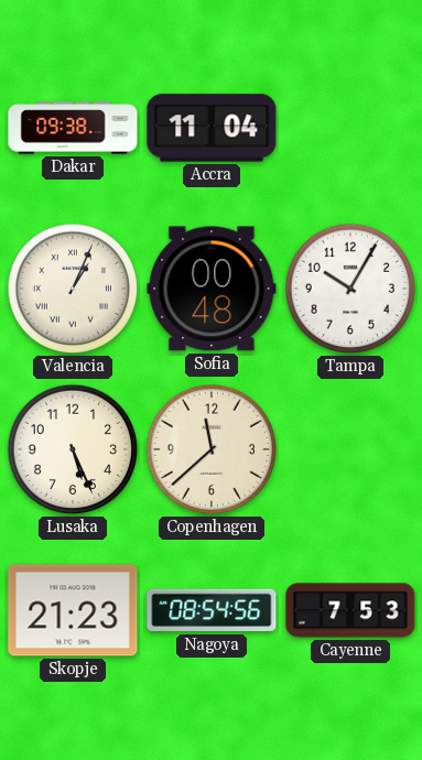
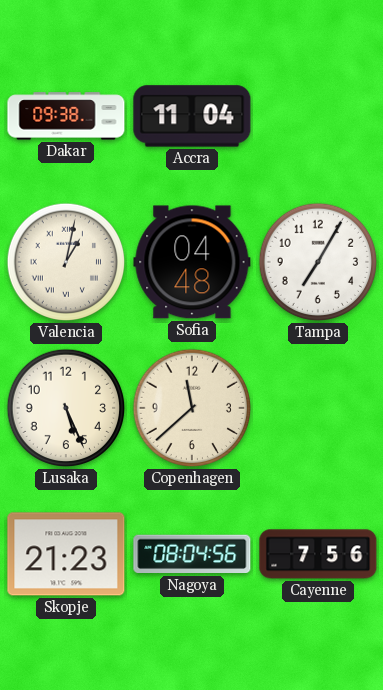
Valencia: 1:04 -> 1:02 (66, 262)
Sofia: 00:48 -> 04:48 (192, 262)
Tampa: 10:05 -> 7:05 (318, 262)
Nagoya: 08:54 -> 08:04 (192, 554)
Cayenne: 7:53 -> 7:56 (318, 554)
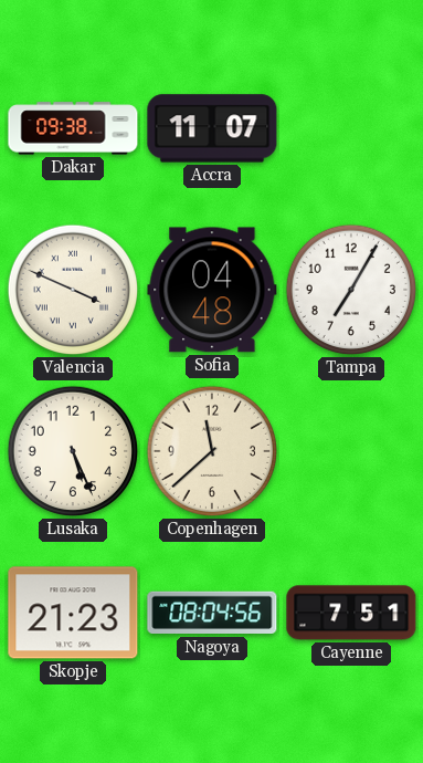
Accra: 11:04 -> 11:07 (212, 128)
Valencia: 1:02 -> 3:49 (73, 290)
Cayenne: 7:56 -> 7:51 (351, 613)
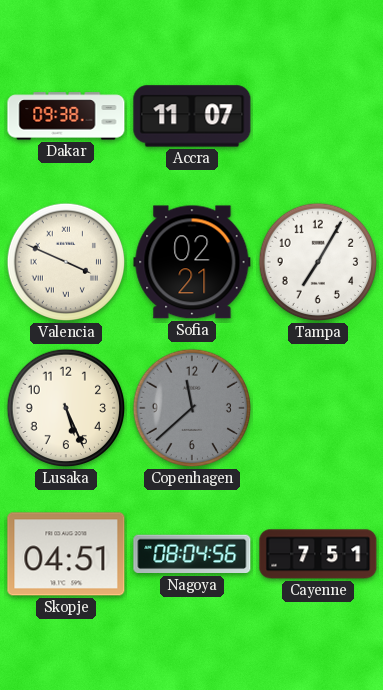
Sofia: 04:48 -> 02:21 (192, 262)
Copenhagen dial: cream -> grey (192, 408)
Skopje: 21:23 -> 04:51 (66, 554)
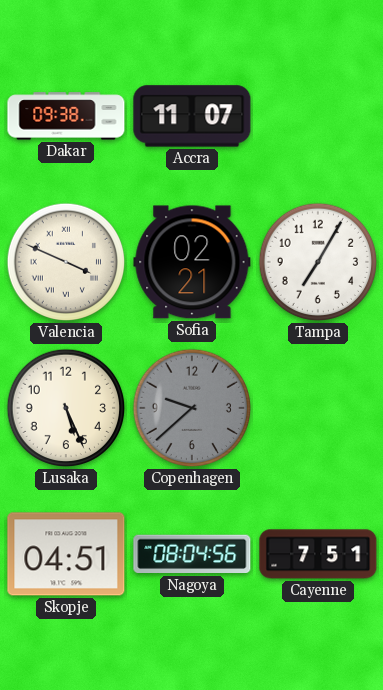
Copenhagen: 11:38 -> 9:38 (192, 408)
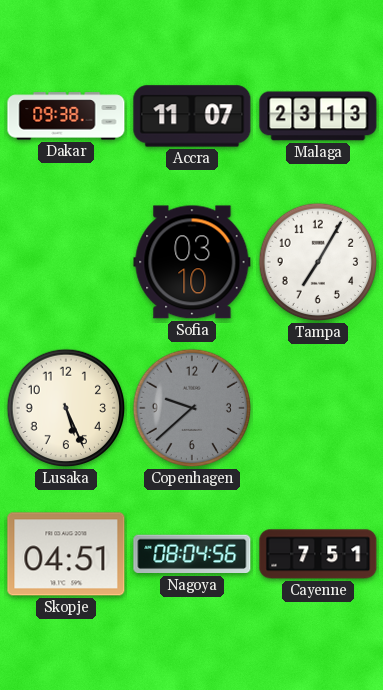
Malaga: none -> 23:13 (318, 116)
Valencia: 3:49 -> none (66, 262)
Sofia: 02:21 -> 03:10 (192, 262)
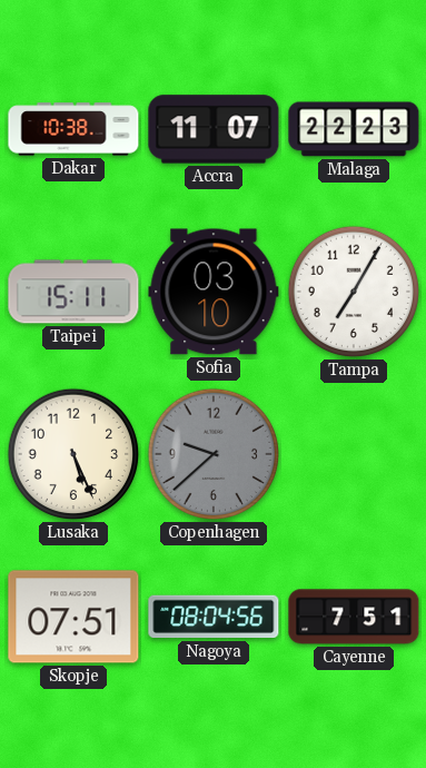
Dakar: 09:38 -> 10:38 (73, 129)
Malaga: 23:13 -> 22:23 (354, 129)
Taipei: none -> 15:11 (73, 292)
Skopje: 04:51 -> 07:51 (73, 617)
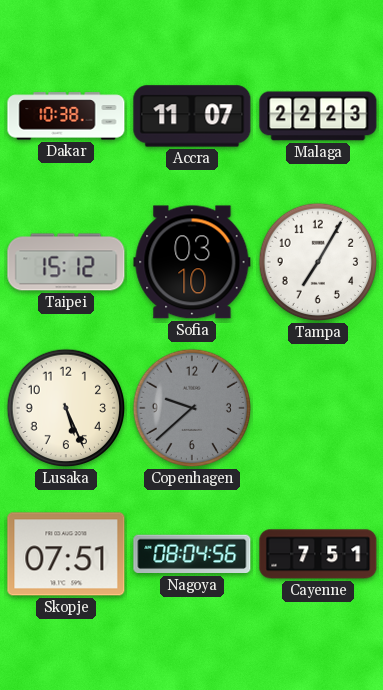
Taipei: 15:11 -> 15:12 (66, 262)
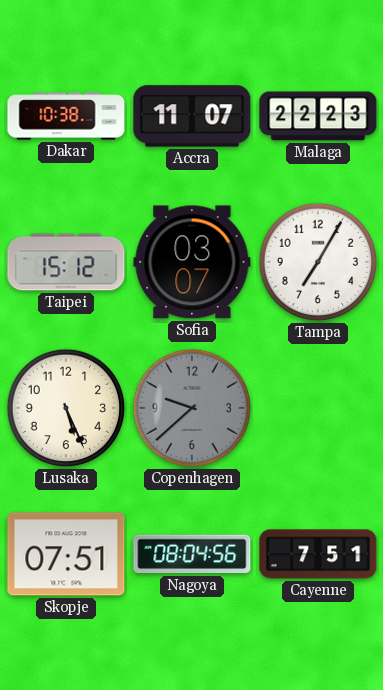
Sofia: 03:10 -> 03:07 (192, 262)
